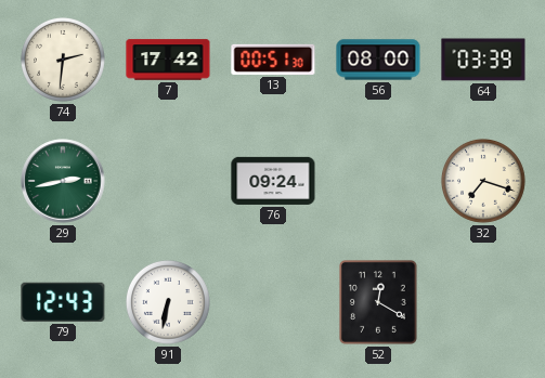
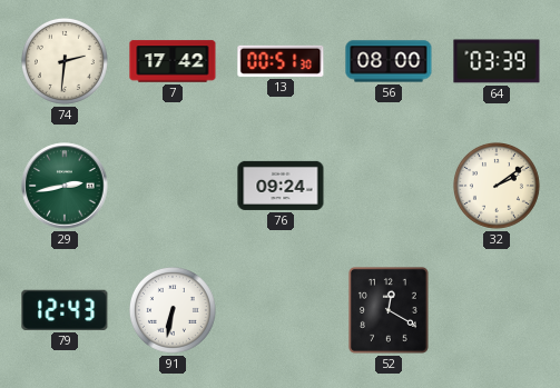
32: 7:18 -> 2:09 (497, 186)
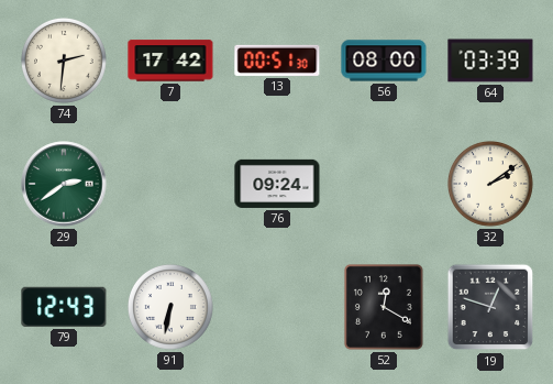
29: 2:43 -> 2:39 (64, 184)
19: none -> 12:48 (490, 307)
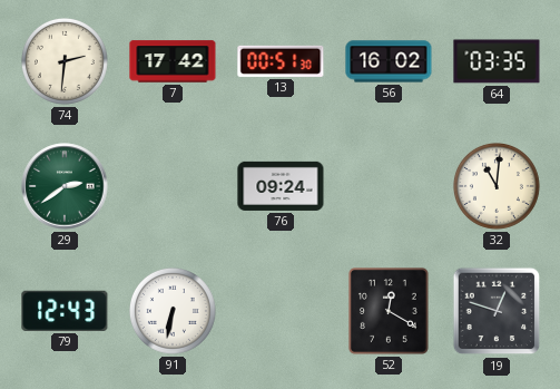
56: 08:00 -> 16:02 (389, 61)
64: 03:39 -> 03:35 (497, 61)
32: 2:09 -> 11:01 (497, 186)
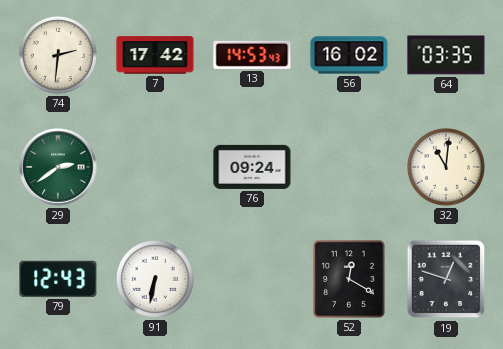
13: 00:51 -> 14:53 (252, 55)
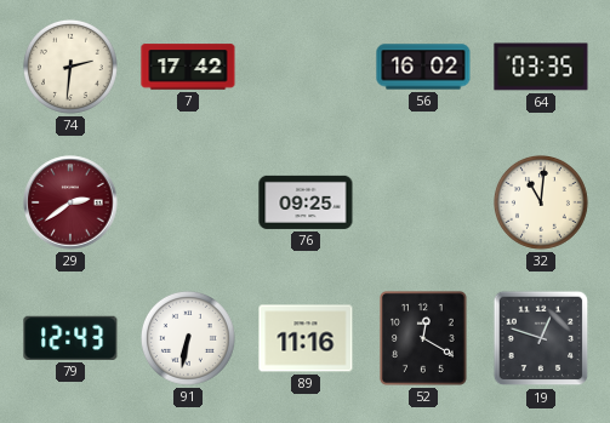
13: 14:53 -> none (252, 55)
29 dial: green -> burgundy (70, 202)
76: 09:24 -> 09:25 (306, 202)
89: none -> 11:16 (306, 338)
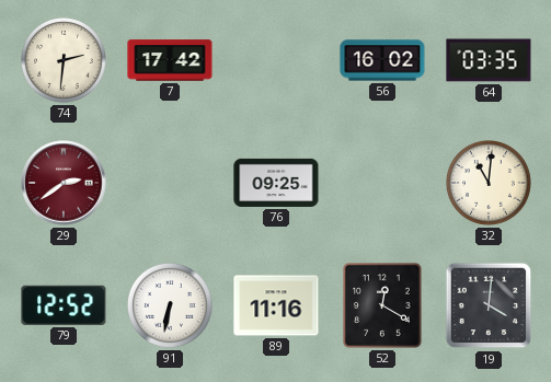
79: 12:43 -> 12:52 (64, 305)
19: 12:48 -> 4:01 (489, 305)
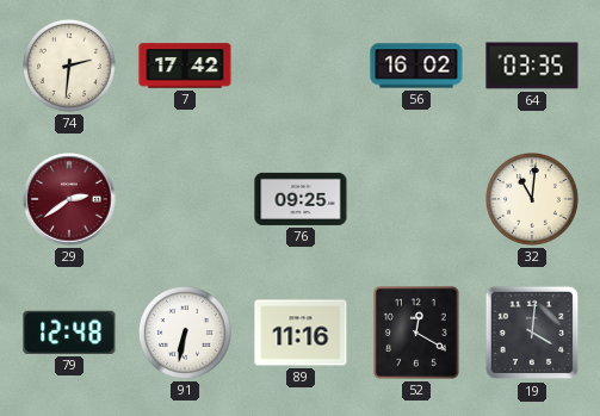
79: 12:52 -> 12:48 (69, 333)
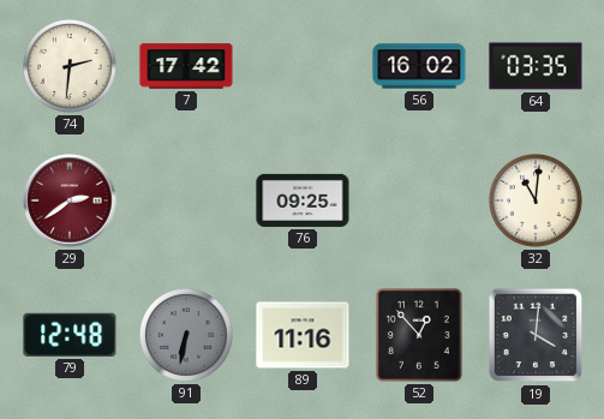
91 dial: white -> grey (186, 335)
52: 12:20 -> 12:53 (419, 336)
